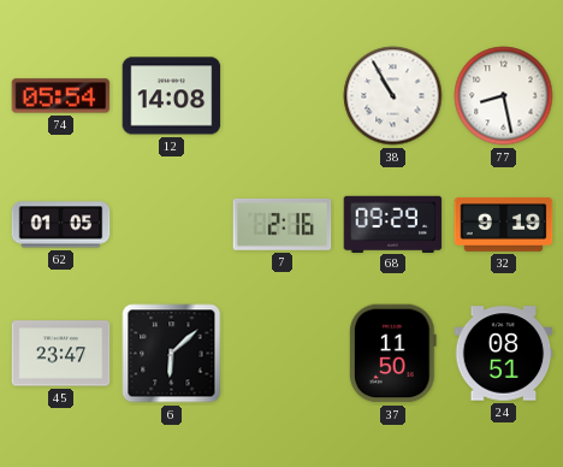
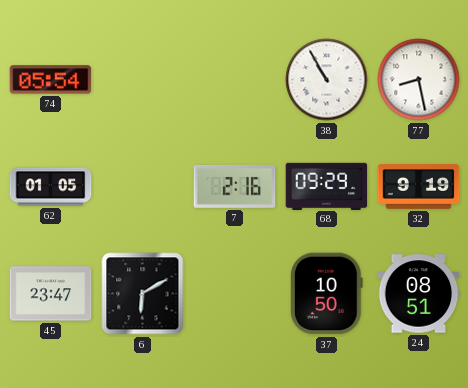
12: 14:08 -> none (172, 96)
6: 6:08 -> 6:10 (143, 294)
37: 11:50 -> 10:50 (327, 294)
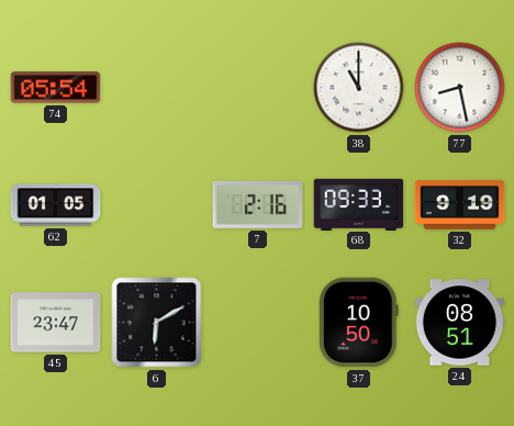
38: 10:55 -> 11:00 (359, 88)
68: 09:29 -> 09:33 (359, 204)
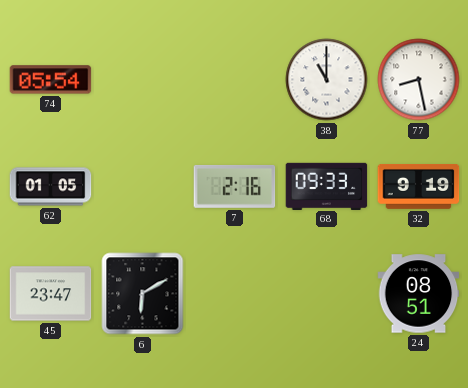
37: 10:50 -> none (359, 323)
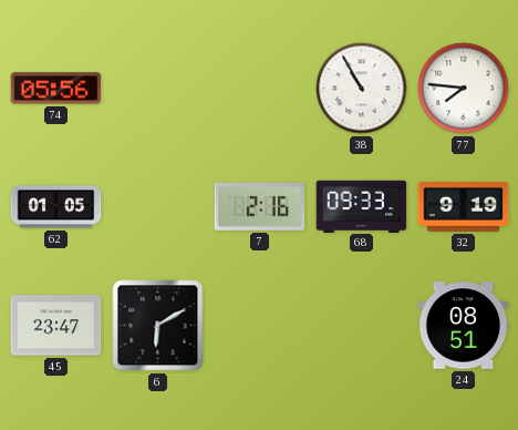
74: 05:54 -> 05:56 (56, 89)
38: 11:00 -> 10:55 (362, 89)
77: 8:28 -> 7:46 (464, 89)
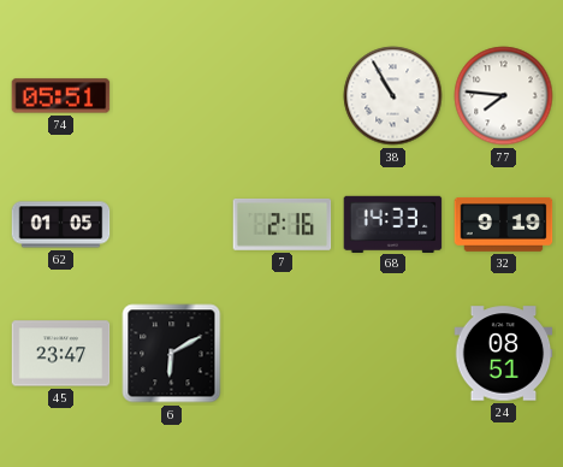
74: 05:56 -> 05:51 (61, 96)
68: 09:33 -> 14:33 (393, 224)
